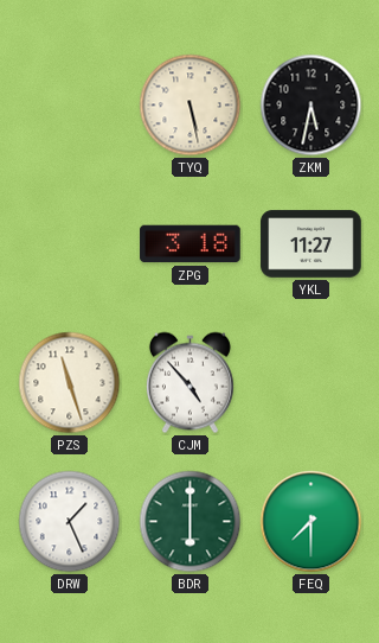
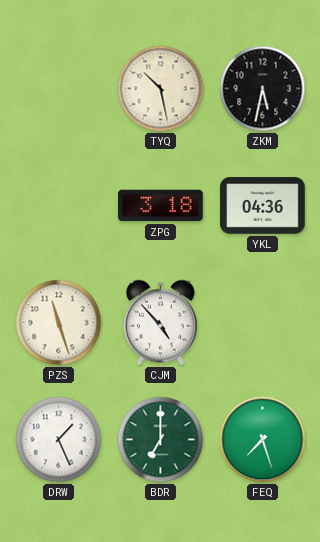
TYQ: 5:28 -> 10:28 (161, 89)
YKL: 11:27 -> 04:36 (263, 206)
BDR: 6:00 -> 7:00 (161, 440)
FEQ: 7:30 -> 7:27 (263, 440)
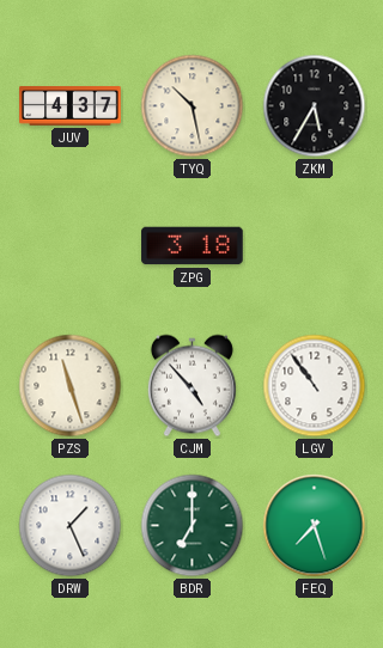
JUV: none -> 4:37 (71, 106)
ZKM: 5:32 -> 5:35 (315, 106)
YKL: 04:36 -> none (263, 206)
LGV: none -> 10:54 (315, 386)
